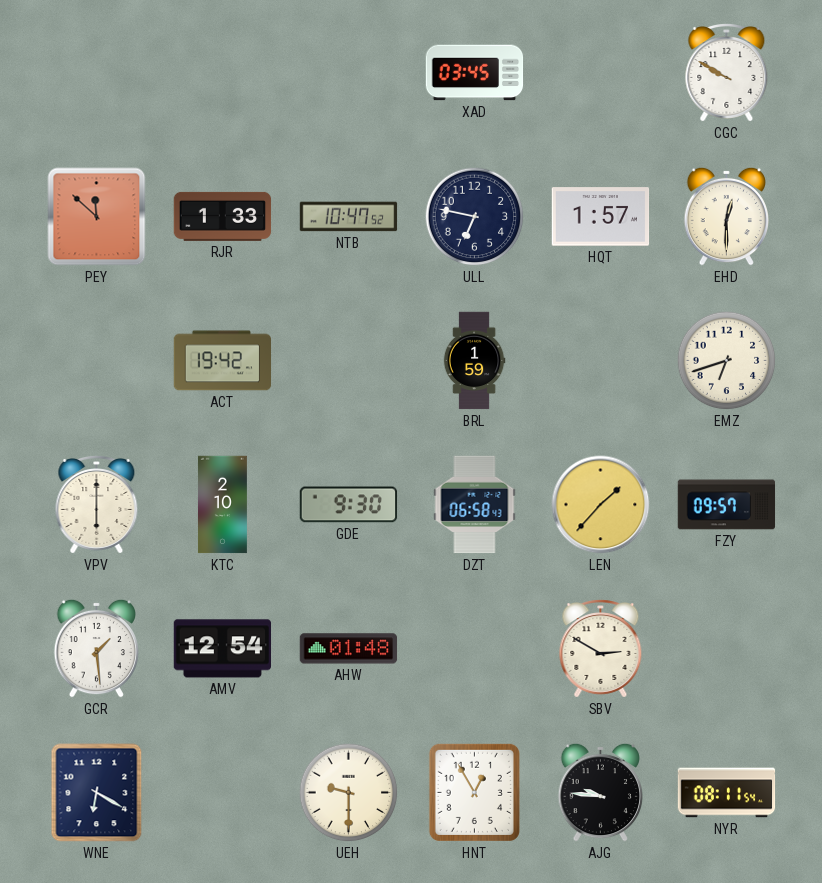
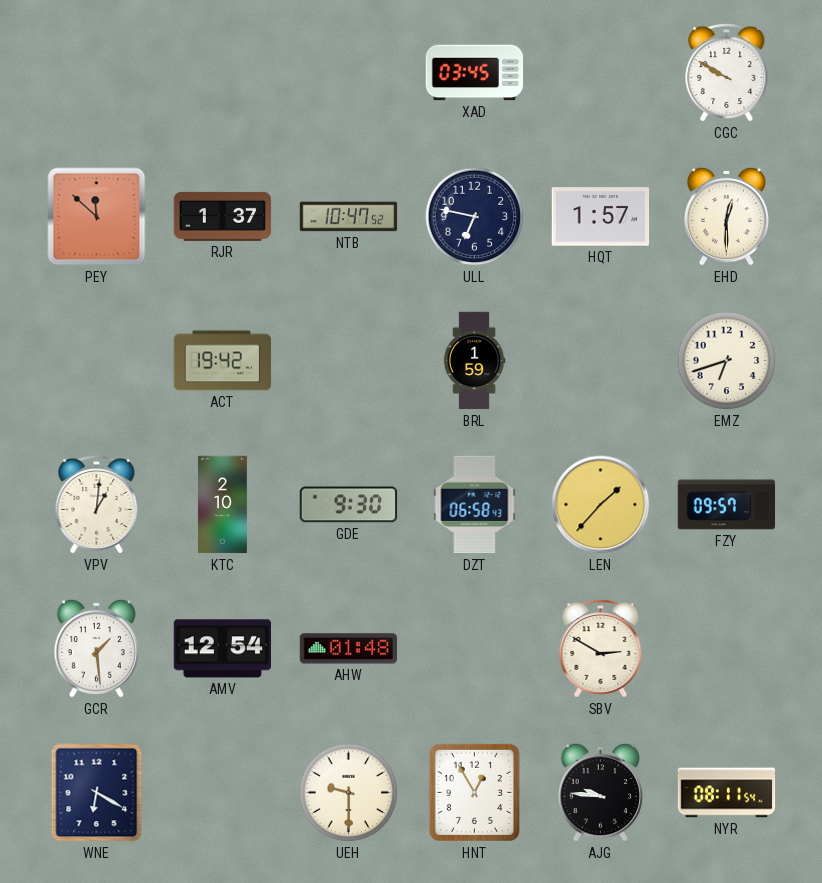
RJR: 1:33 -> 1:37 (223, 216)
VPV: 6:00 -> 1:01 (97, 505)
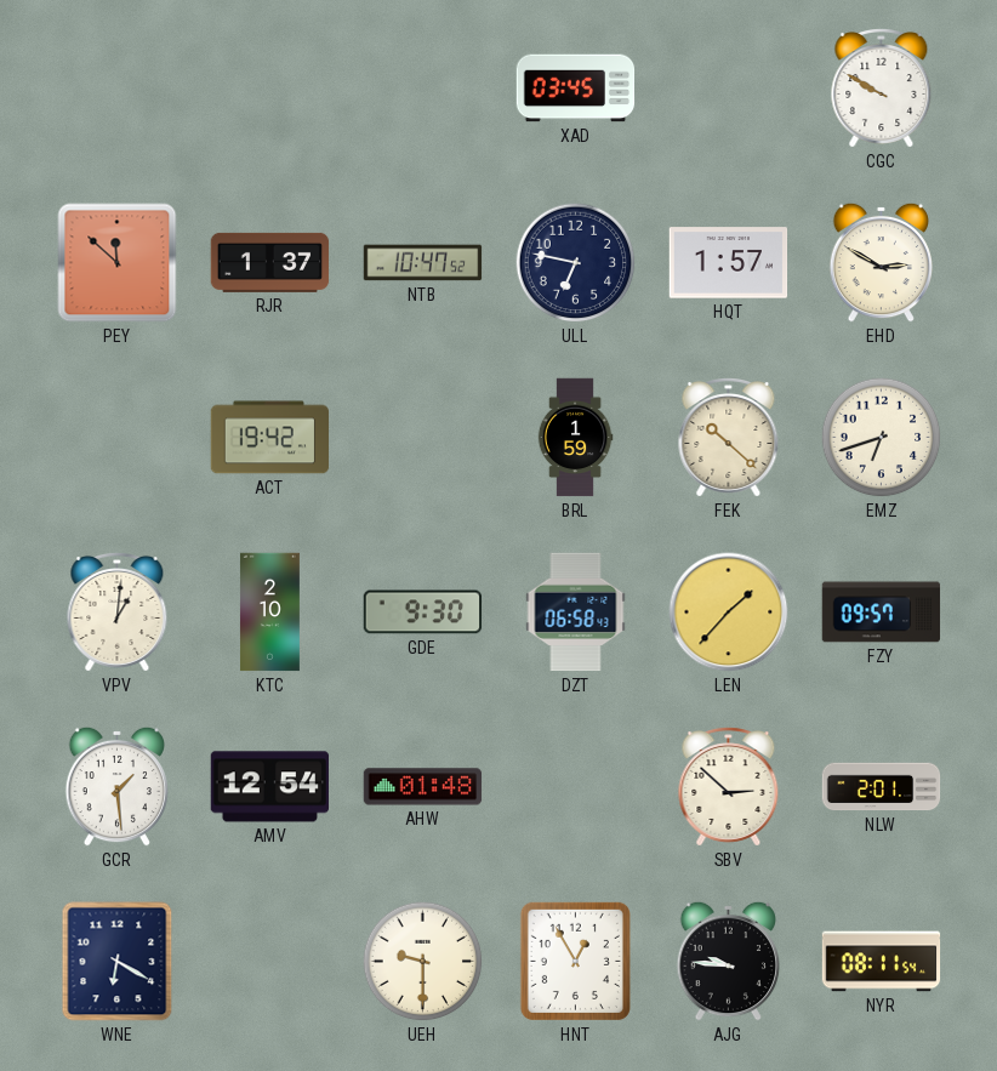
EHD: 12:30 -> 2:50 (881, 262)
FEK: none -> 10:22 (729, 438)
SBV: 2:50 -> 2:52 (729, 787)
NLW: none -> 2:01 (882, 787)
